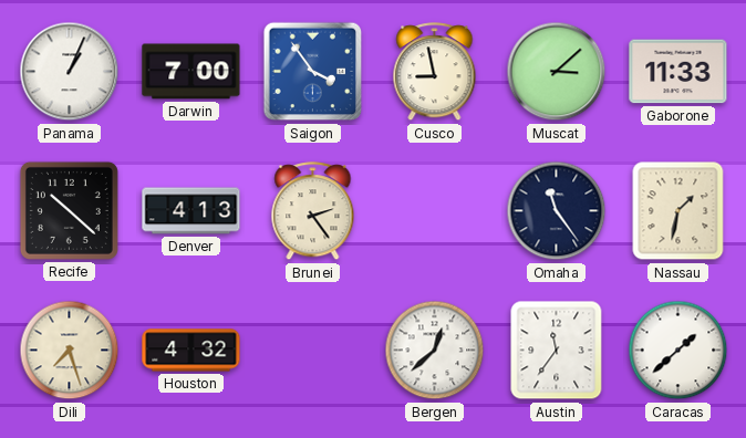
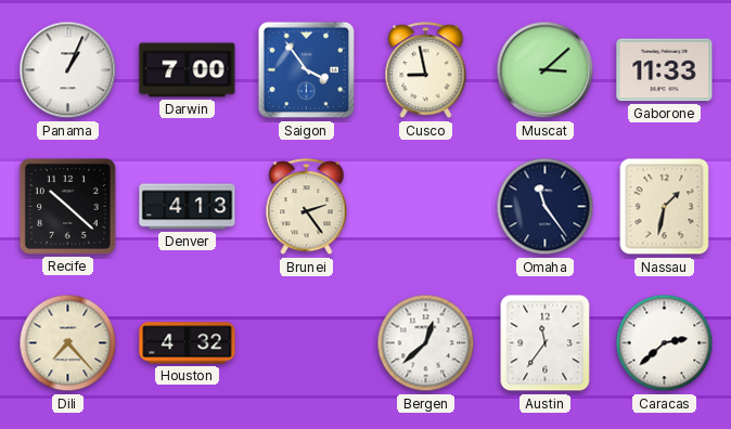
Dili: 7:27 -> 7:23 (68, 343)
Caracas: 1:38 -> 2:38 (665, 343)
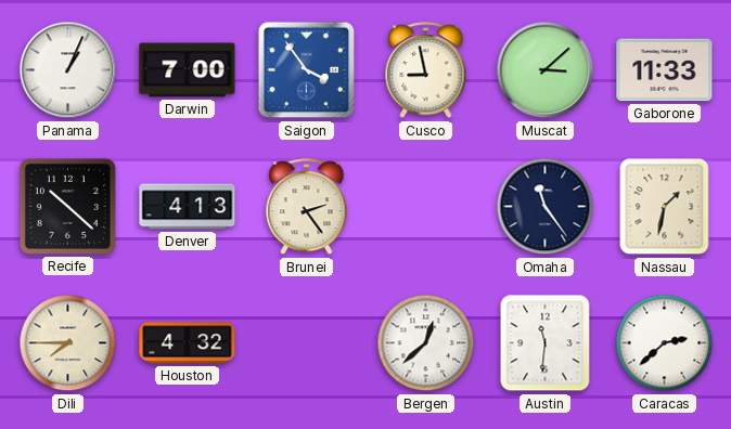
Dili: 7:23 -> 7:45 (68, 343)
Austin: 11:36 -> 11:31 (546, 343)
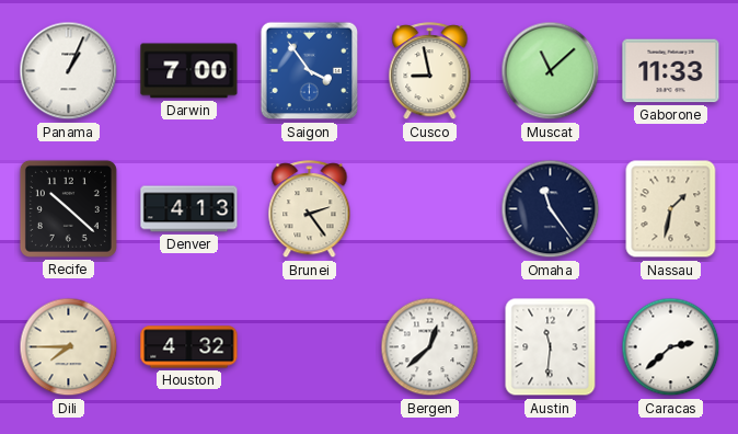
Muscat: 3:08 -> 11:08 (551, 71)
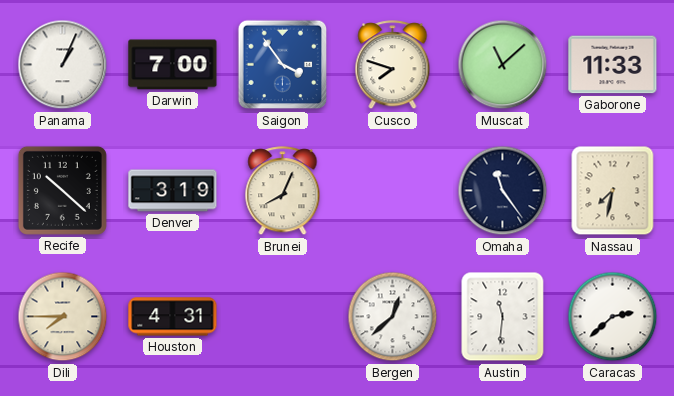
Cusco: 8:58 -> 7:48 (393, 65)
Denver: 4:13 -> 3:19 (173, 191)
Brunei: 2:24 -> 8:04 (283, 191)
Nassau: 1:32 -> 7:32 (613, 191)
Houston: 4:32 -> 4:31 (173, 317)
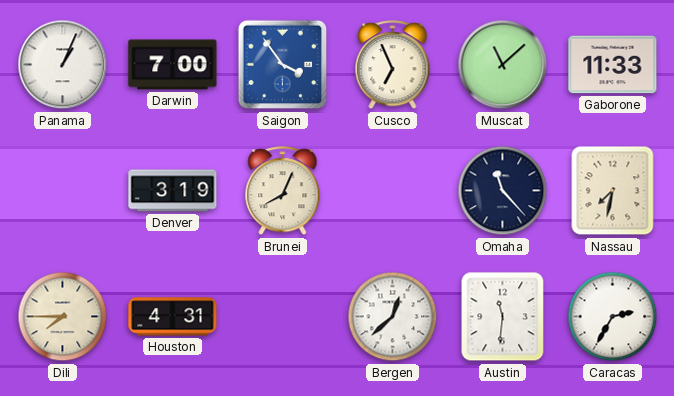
Cusco: 7:48 -> 6:56 (393, 65)
Recife: 10:22 -> none (62, 190)
Omaha: 11:24 -> 11:23 (503, 191)
Caracas: 2:38 -> 2:35 (613, 317)
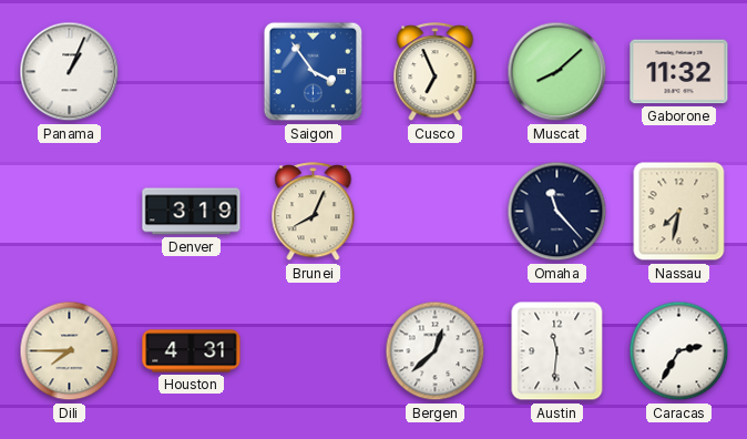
Darwin: 7:00 -> none (173, 65)
Muscat: 11:08 -> 8:08 (557, 72)
Gaborone: 11:33 -> 11:32 (679, 72)
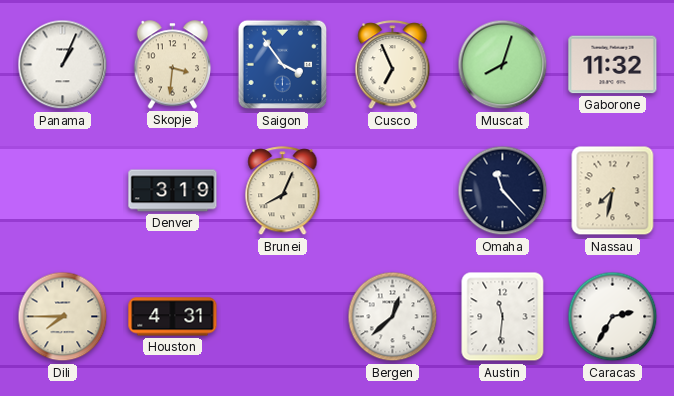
Skopje: none -> 3:31 (173, 65)
Muscat: 8:08 -> 8:03 (503, 65)
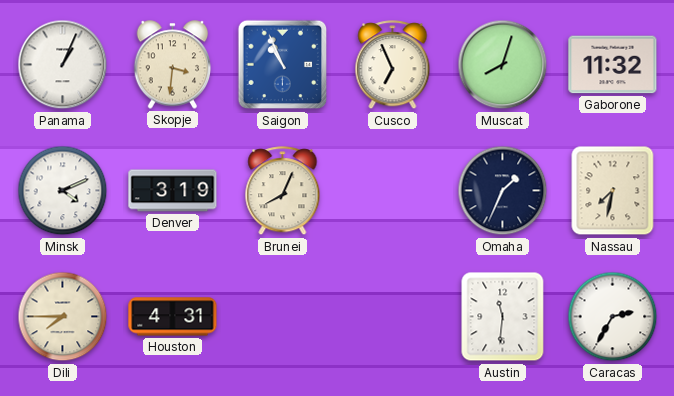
Saigon: 3:54 -> 10:56 (283, 65)
Minsk: none -> 4:11 (63, 191)
Omaha: 11:23 -> 1:34 (503, 191)
Bergen: 12:38 -> none (393, 317)
